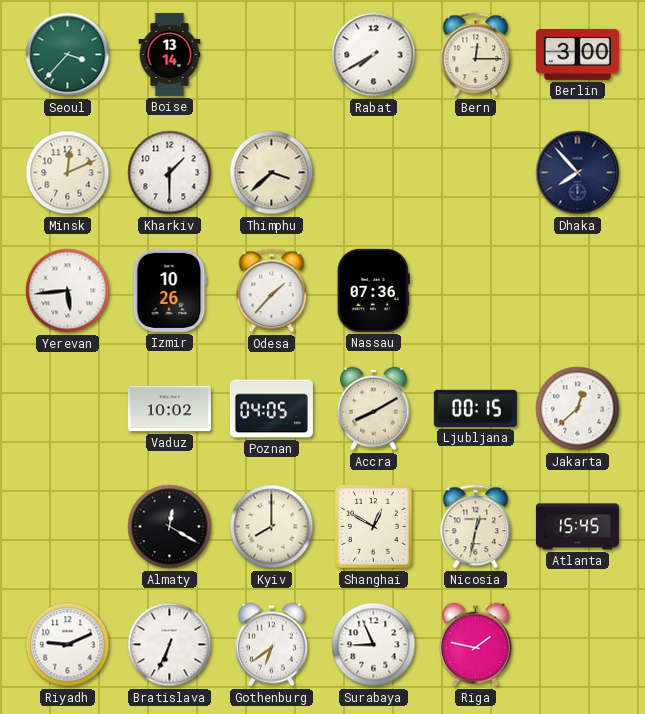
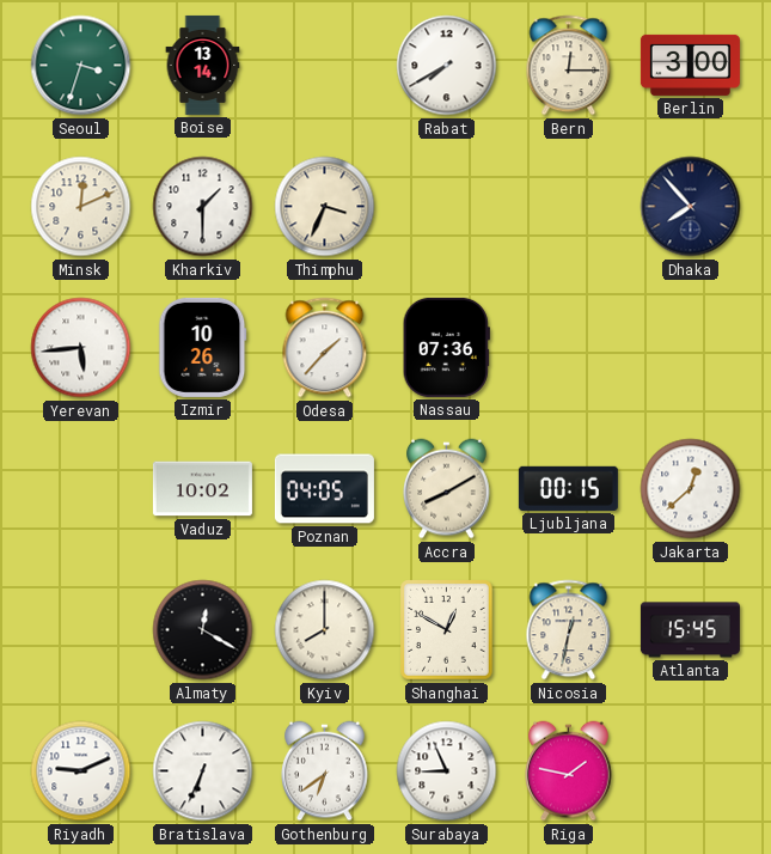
Seoul: 3:37 -> 3:33 (81, 66)
Thimphu: 3:38 -> 3:34 (325, 207)
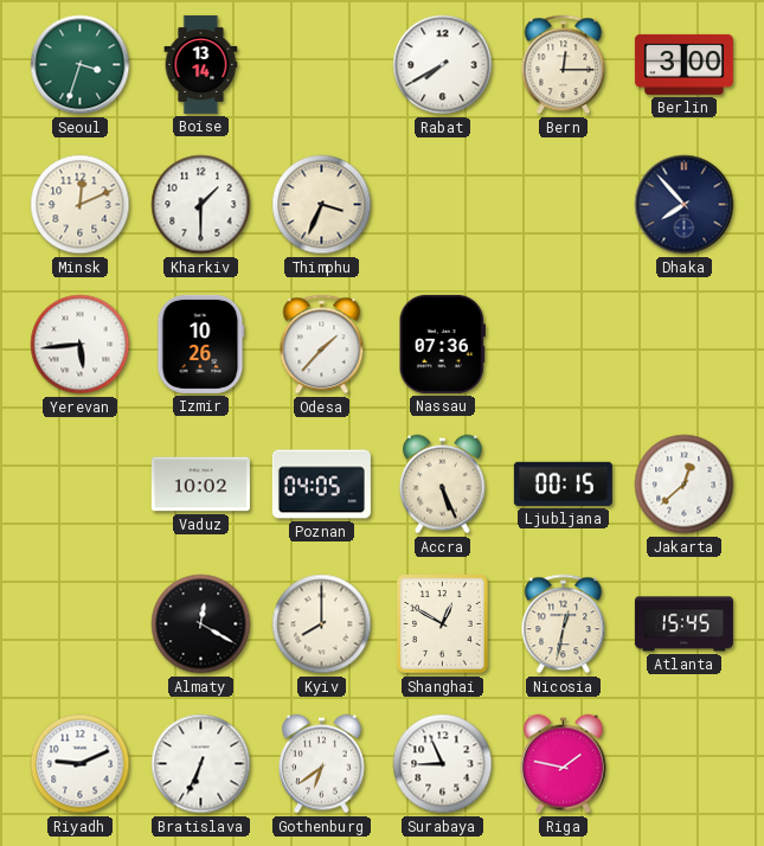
Accra: 8:10 -> 5:26 (443, 485)
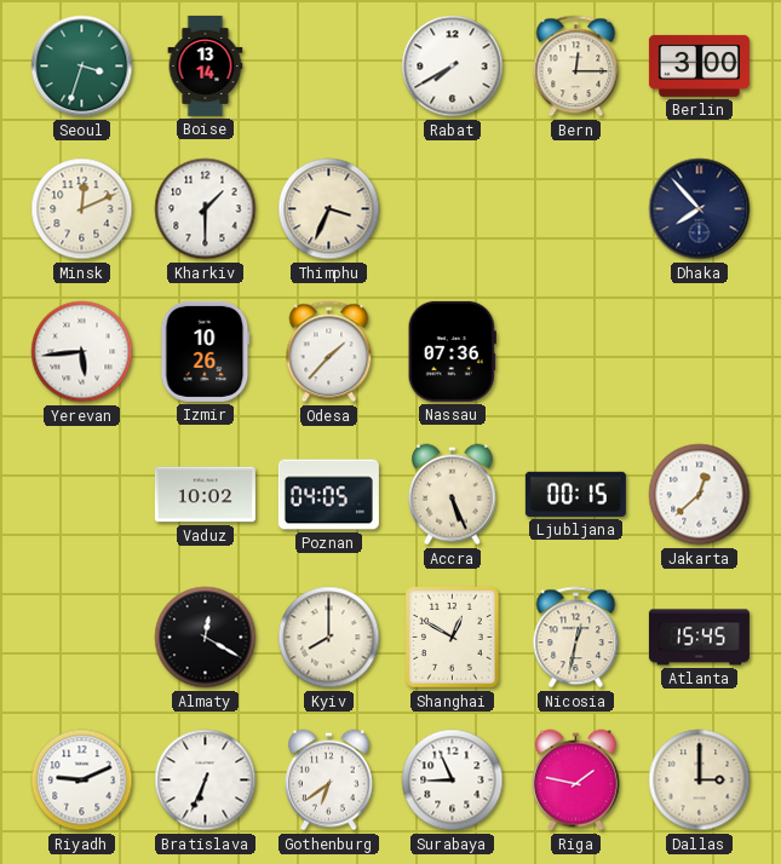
Dallas: none -> 3:00 (700, 781)
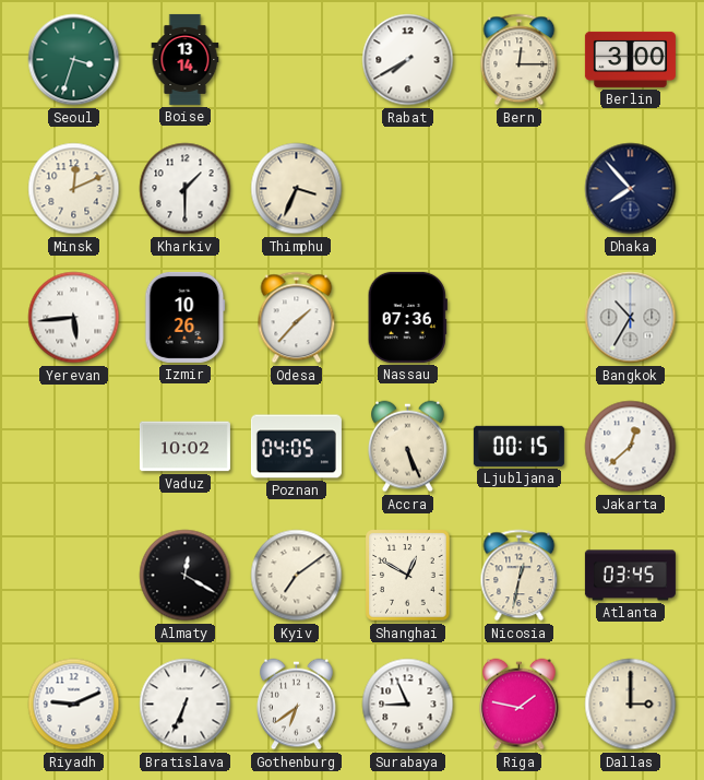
Bangkok: none -> 10:35 (631, 318)
Kyiv: 8:00 -> 7:09 (297, 576)
Atlanta: 15:45 -> 03:45 (630, 576)
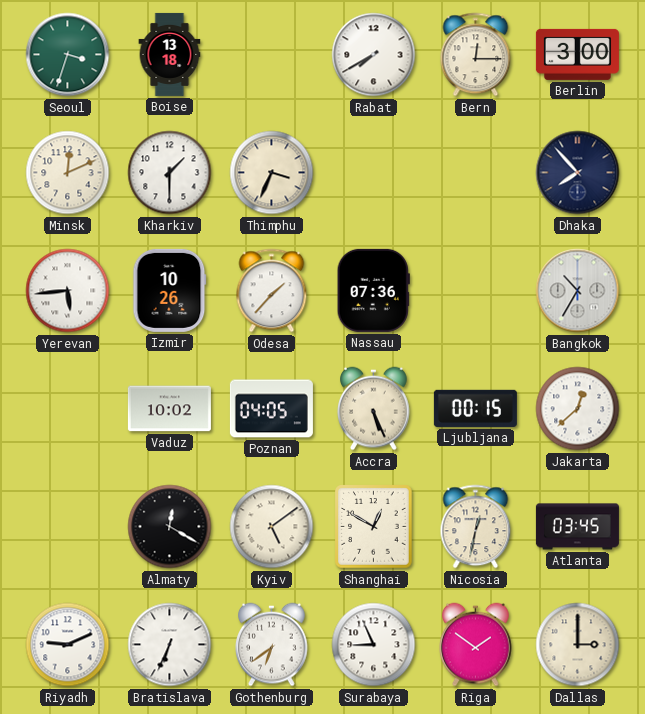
Boise: 13:14 -> 13:18 (170, 54)
Kyiv: 7:09 -> 5:09 (272, 527)
Riga: 1:47 -> 1:51 (476, 645)
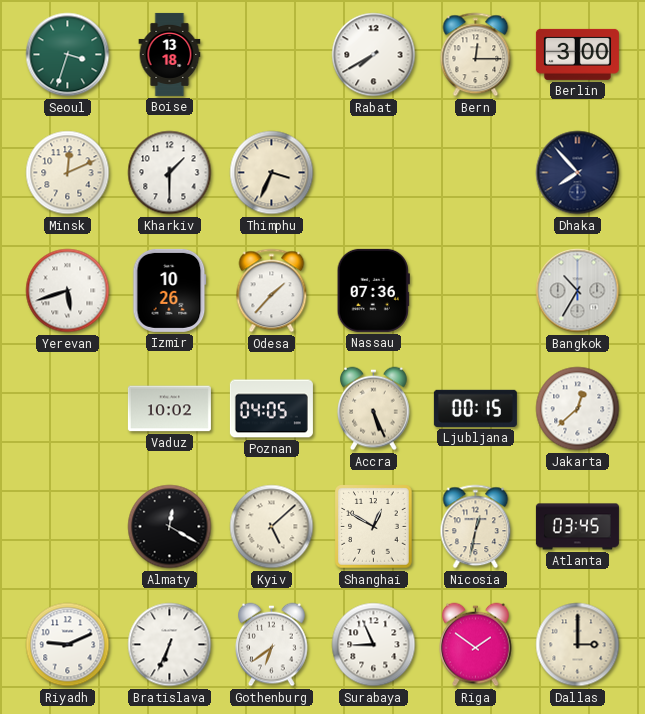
Yerevan: 5:44 -> 5:42 (68, 291)
Kyiv: 5:09 -> 5:08 (272, 527)
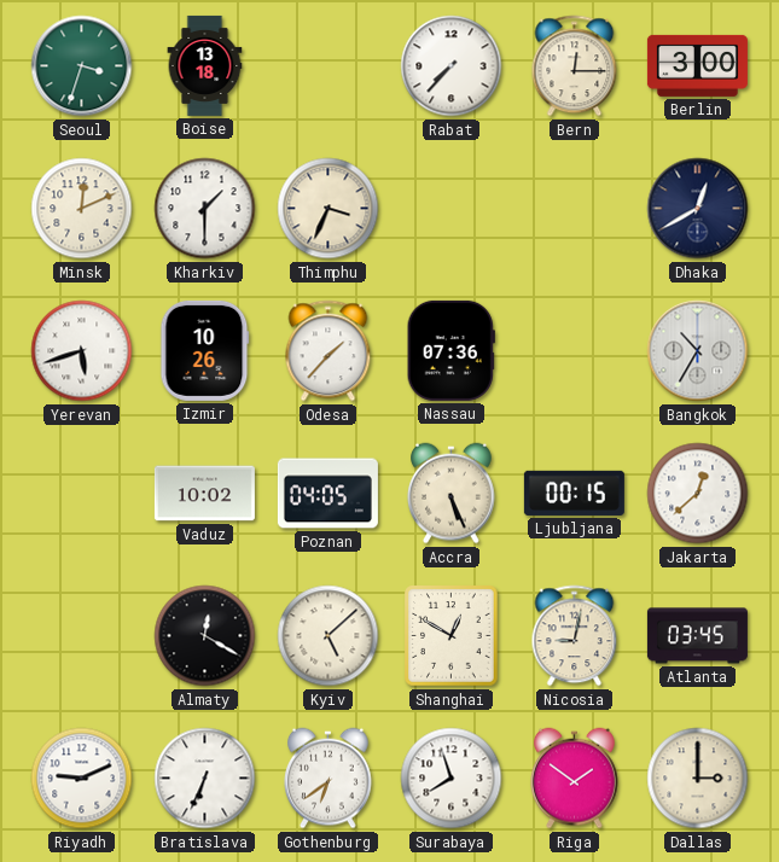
Rabat: 7:40 -> 7:37 (452, 66)
Dhaka: 7:53 -> 12:40 (698, 209)
Nicosia: 12:32 -> 9:02 (575, 636)
Surabaya: 8:56 -> 7:57 (452, 779)
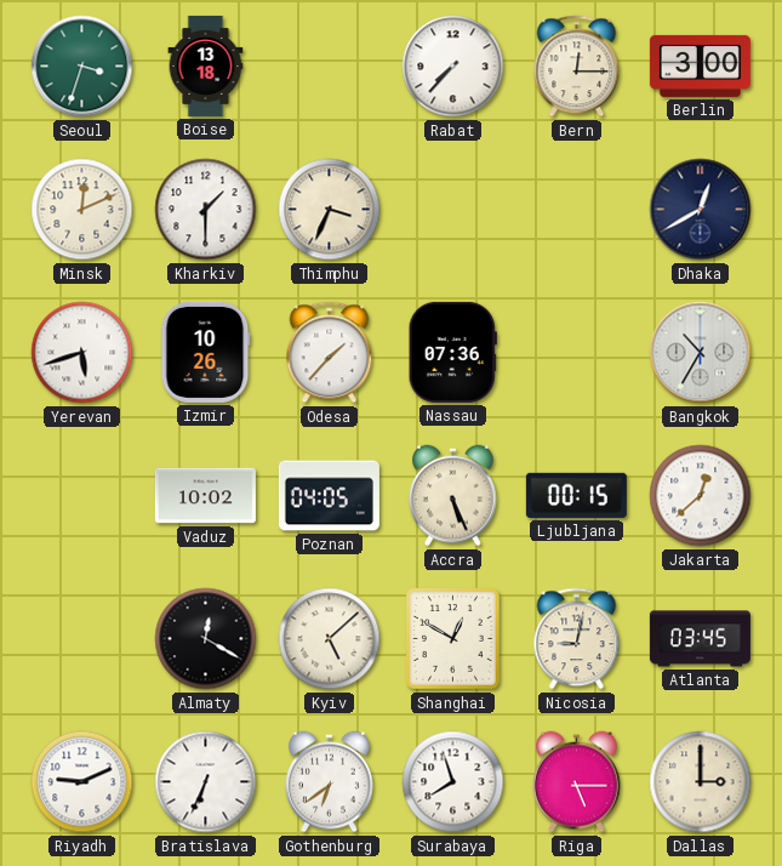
Riga: 1:51 -> 5:15 (577, 782)
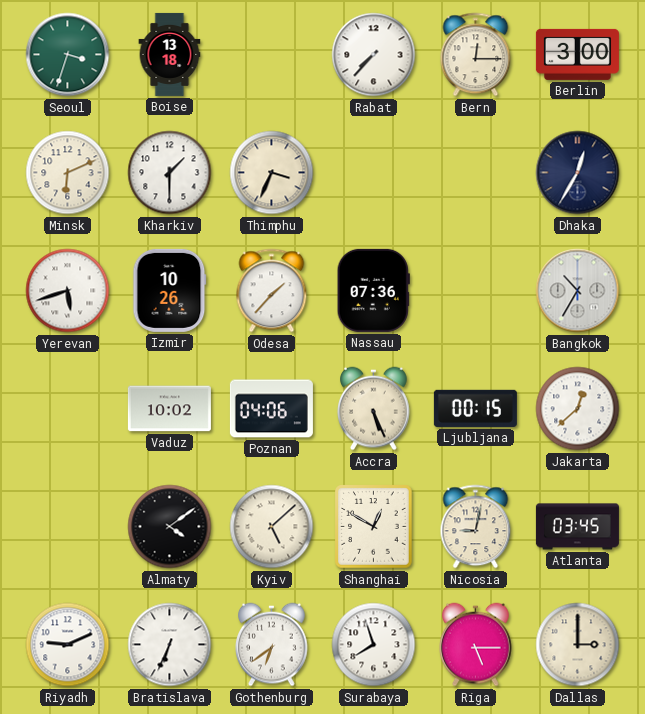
Minsk: 12:11 -> 6:11 (68, 173)
Dhaka: 12:40 -> 12:35 (578, 173)
Poznan: 04:05 -> 04:06 (271, 409)
Almaty: 12:20 -> 4:09 (170, 527)
